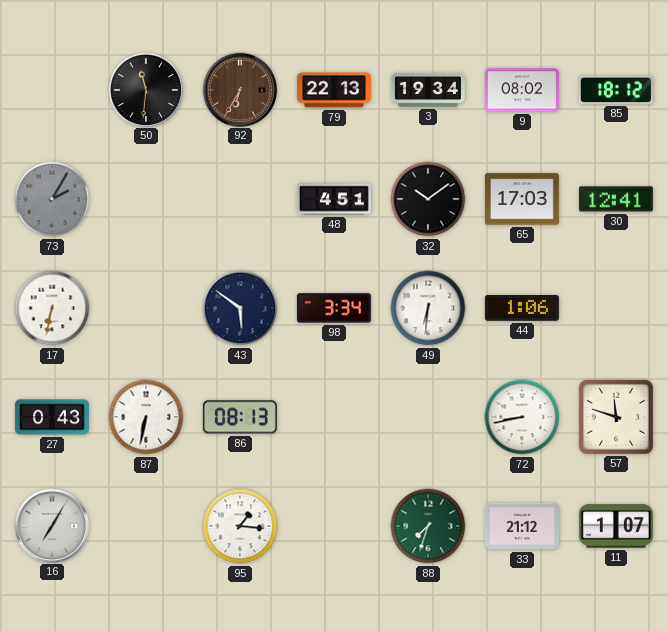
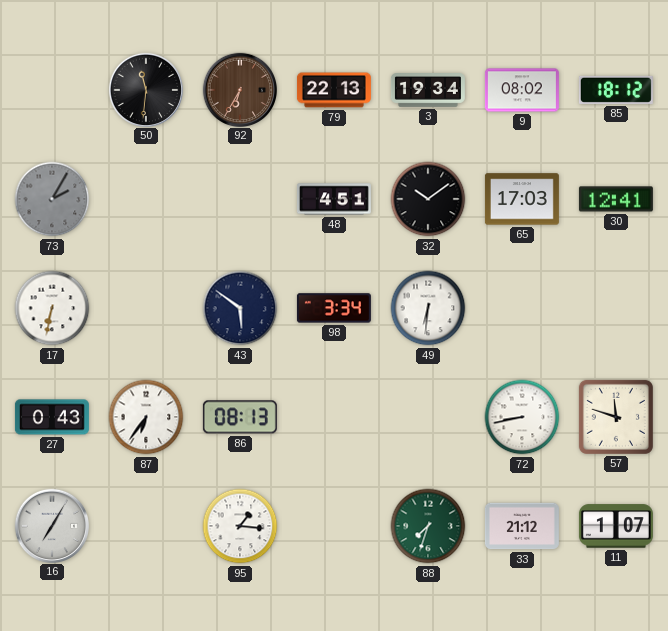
44: 1:06 -> none (522, 309)
87: 6:32 -> 6:36 (146, 417)
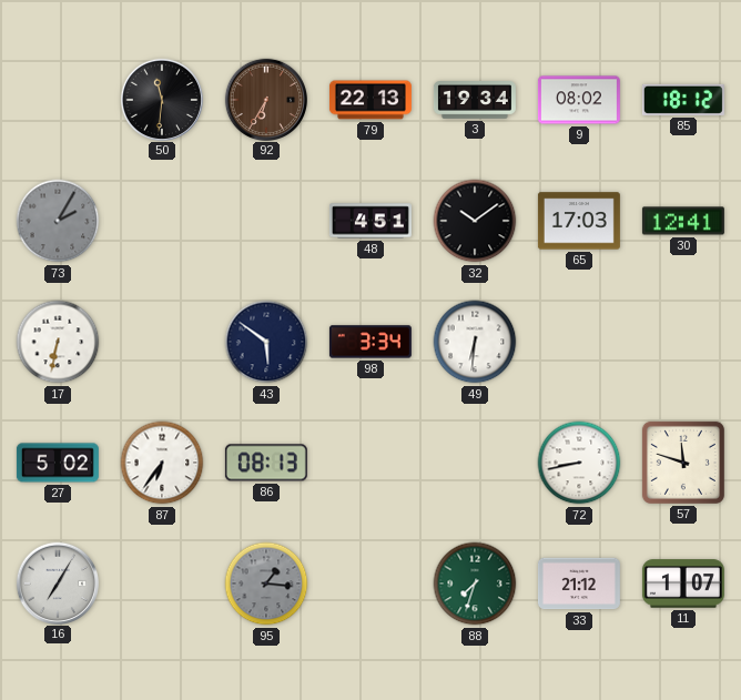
27: 0:43 -> 5:02 (58, 463)
95 dial: white -> grey (266, 584)
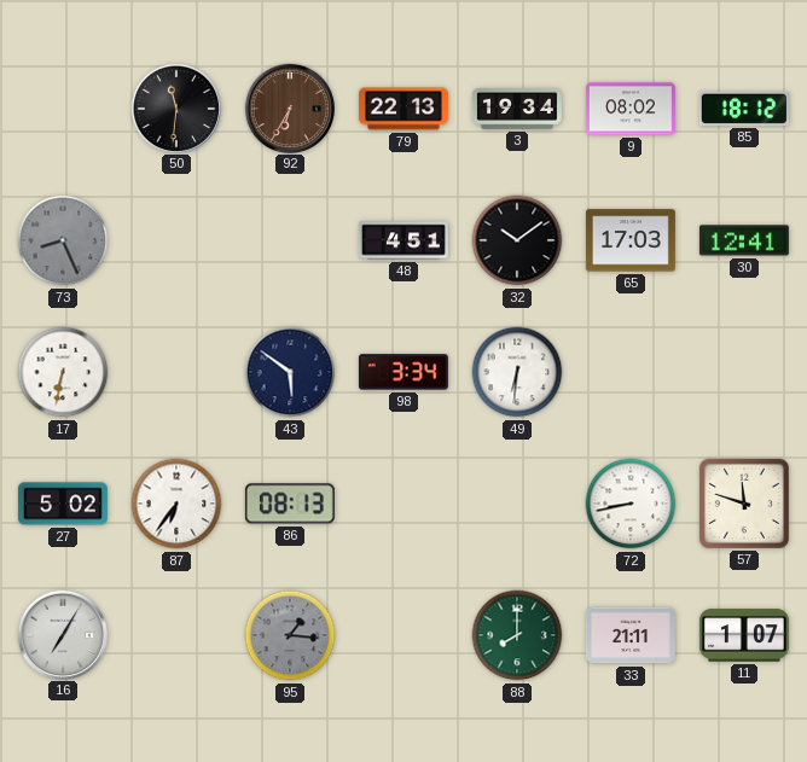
73: 2:05 -> 8:26 (63, 240)
88: 7:33 -> 8:00 (517, 635)
33: 21:12 -> 21:11 (631, 635)
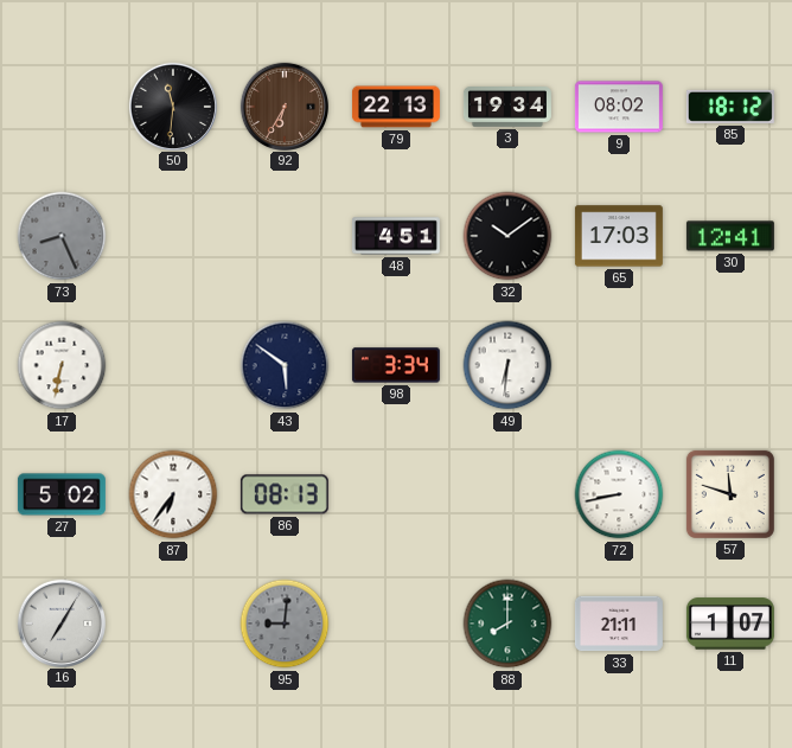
95: 1:16 -> 9:01 (285, 624)
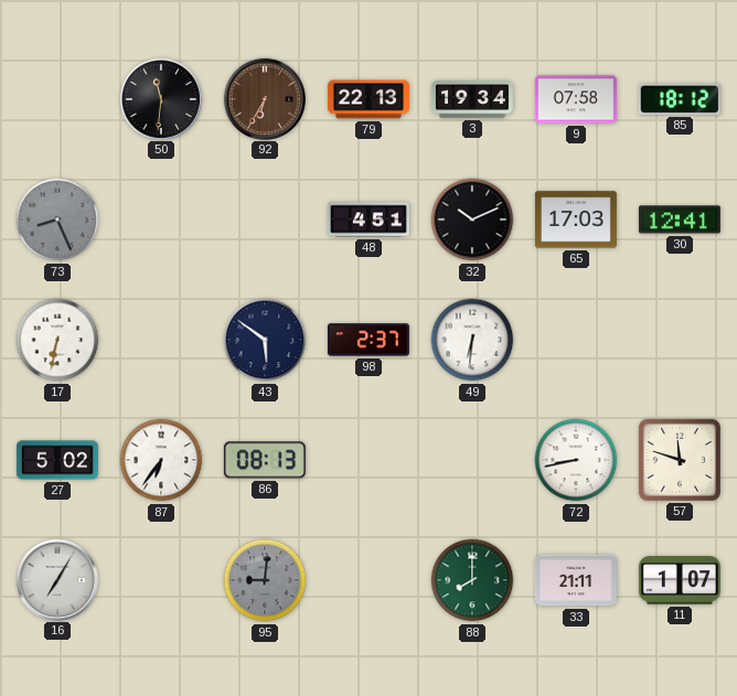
9: 08:02 -> 07:58 (576, 99)
32: 10:09 -> 10:11 (472, 219)
98: 3:34 -> 2:37 (368, 340)
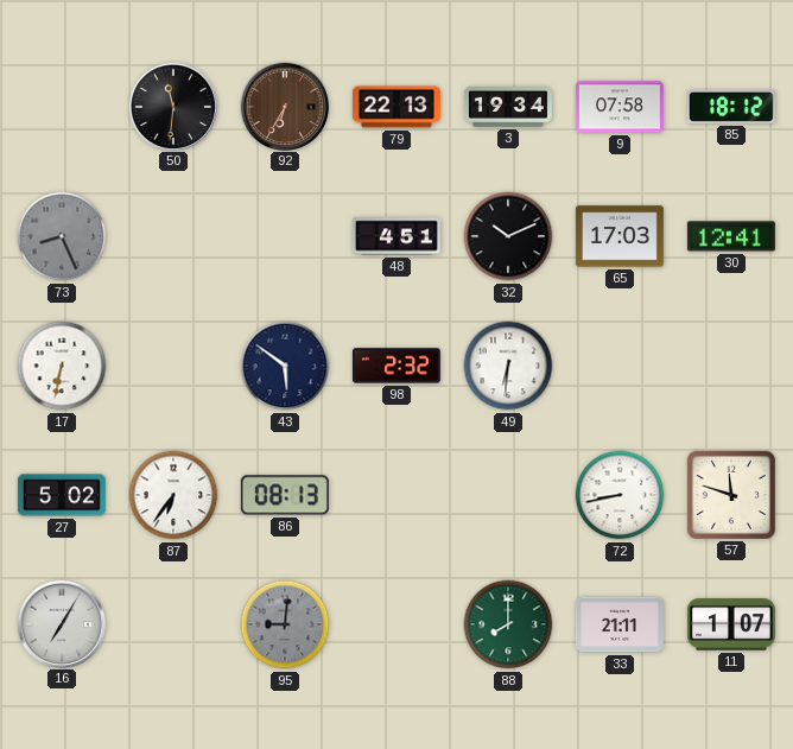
98: 2:37 -> 2:32 (396, 366)
